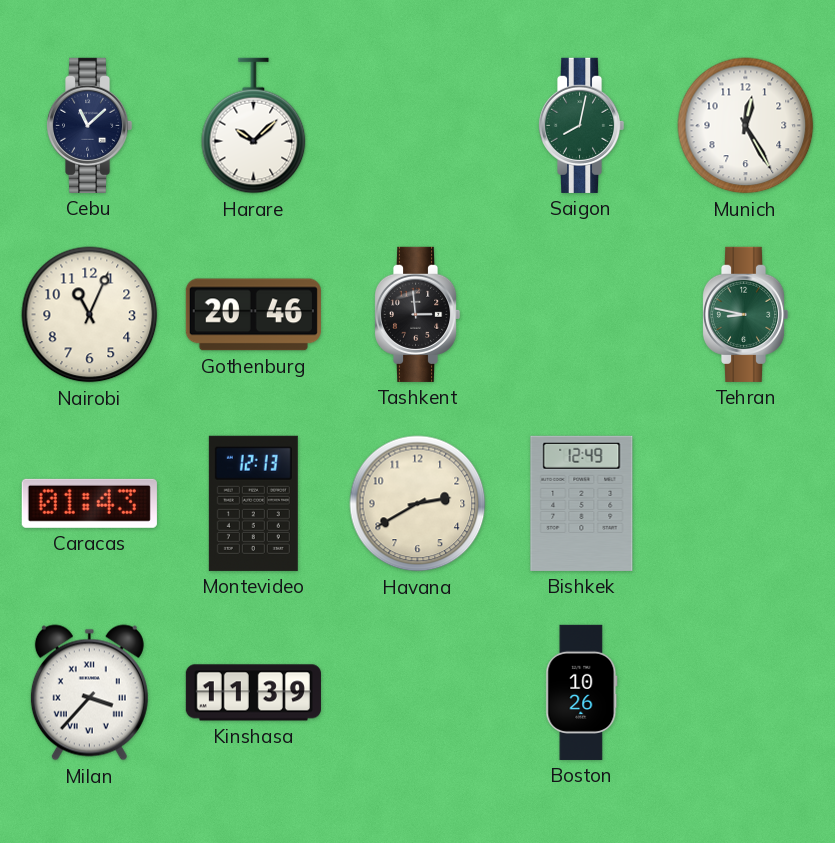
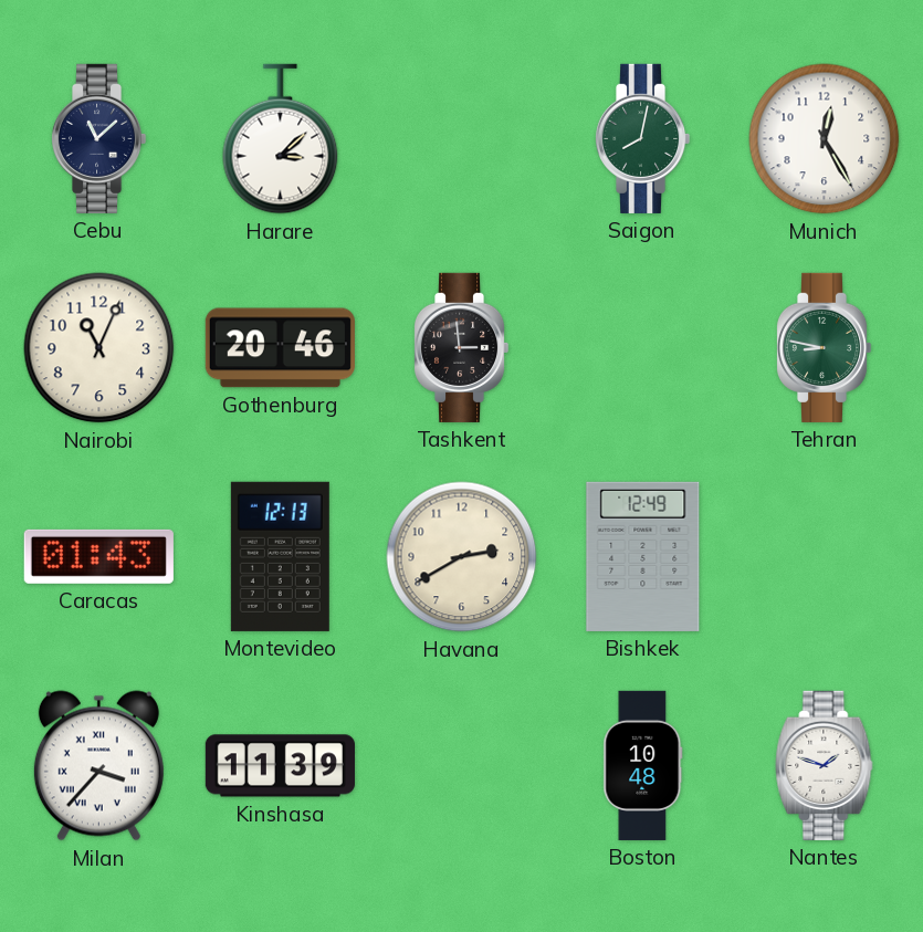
Harare: 10:08 -> 3:08 (281, 139)
Boston: 10:26 -> 10:48 (643, 765)
Nantes: none -> 1:48 (825, 765)
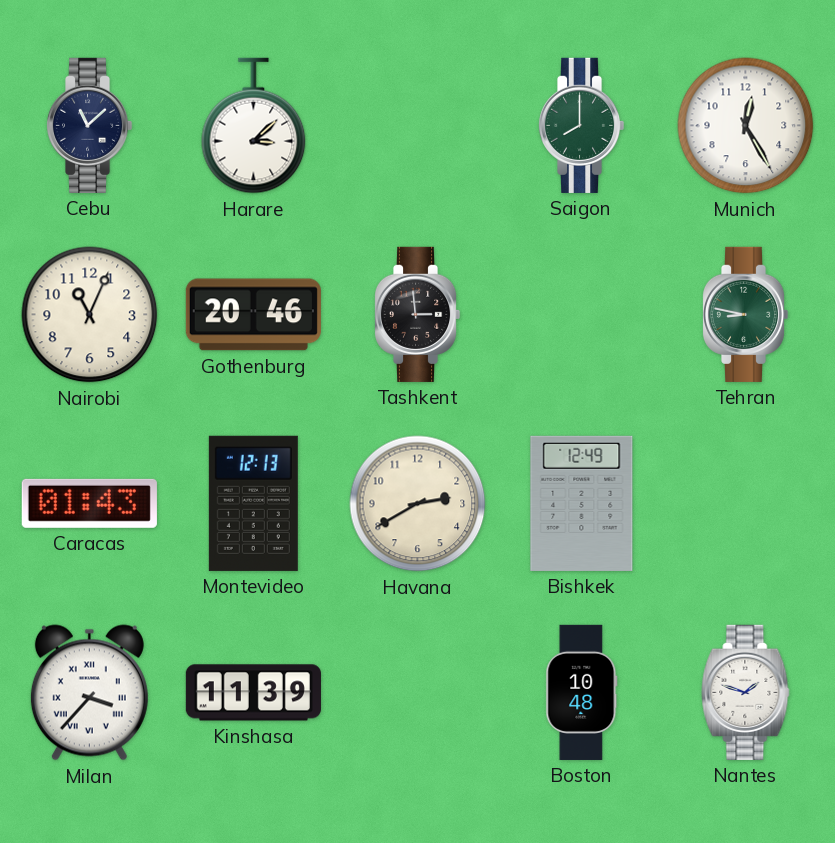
Saigon: 8:02 -> 8:00 (581, 125)
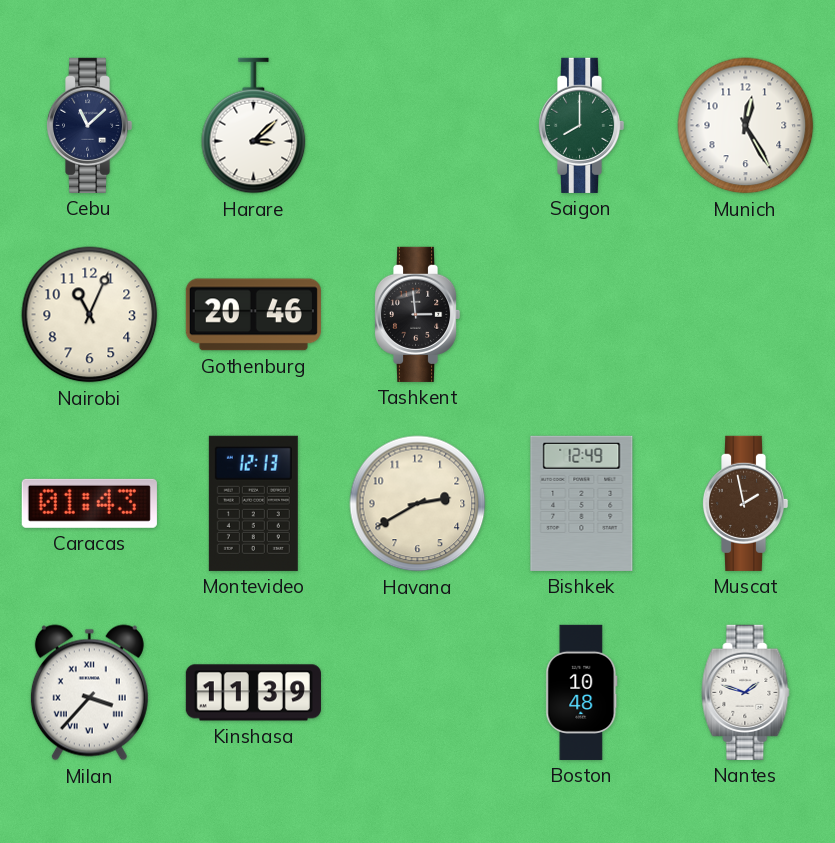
Tehran: 8:47 -> none (745, 314)
Muscat: none -> 1:58 (745, 503)
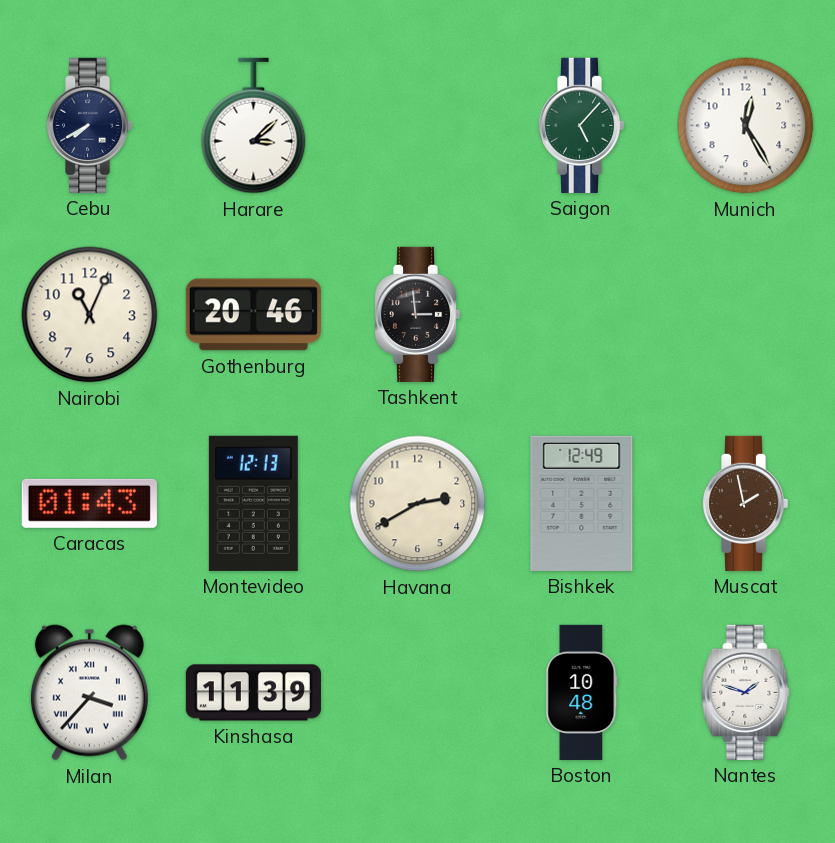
Cebu: 11:08 -> 7:40 (89, 125)
Saigon: 8:00 -> 5:07 (581, 125)
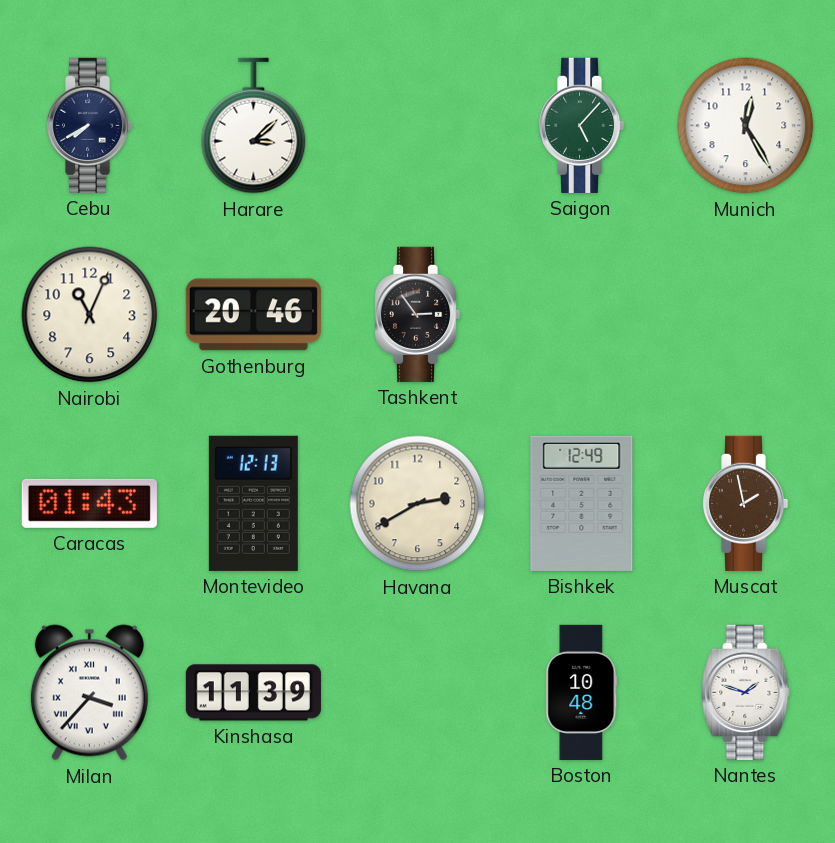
Tashkent: 2:59 -> 2:54 (417, 314)
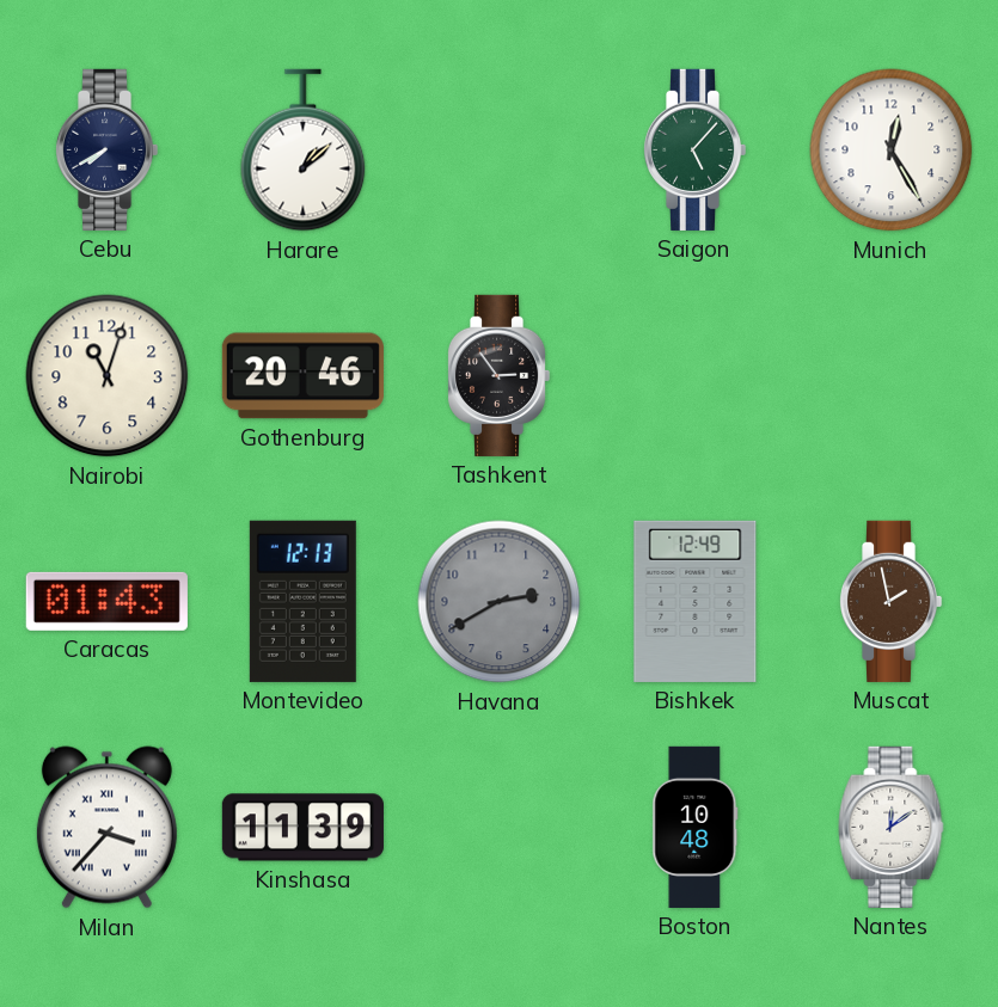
Harare: 3:08 -> 1:08 (304, 151)
Nairobi: 11:04 -> 11:03 (108, 376)
Havana dial: cream -> grey (500, 602)
Nantes: 1:48 -> 12:09 (892, 827)
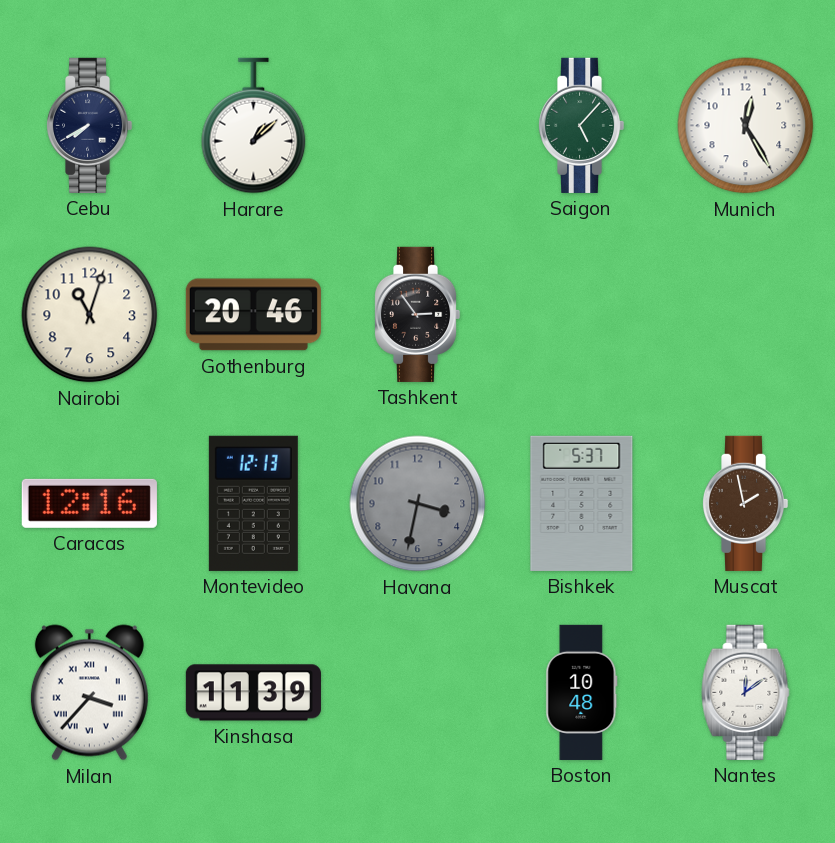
Caracas: 01:43 -> 12:16 (89, 503)
Havana: 2:40 -> 3:32 (418, 504)
Bishkek: 12:49 -> 5:37 (582, 503)
